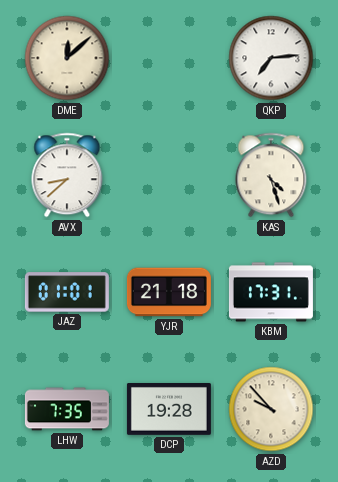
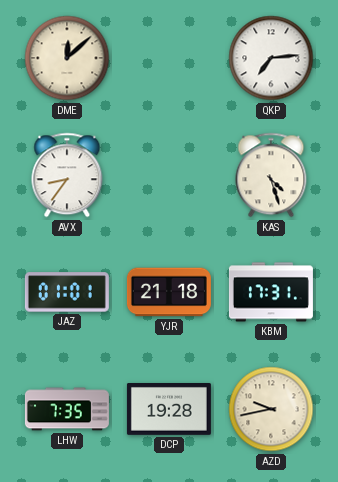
AVX: 8:38 -> 8:36 (67, 175)
AZD: 9:53 -> 9:43 (271, 409)
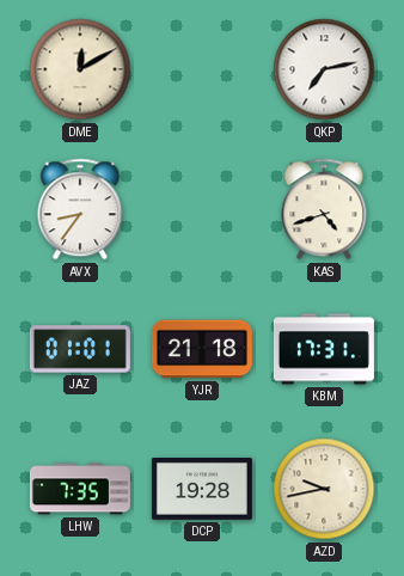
DME: 12:08 -> 12:10 (80, 69)
QKP: 7:14 -> 7:13 (324, 69)
KAS: 4:27 -> 4:42 (324, 209)
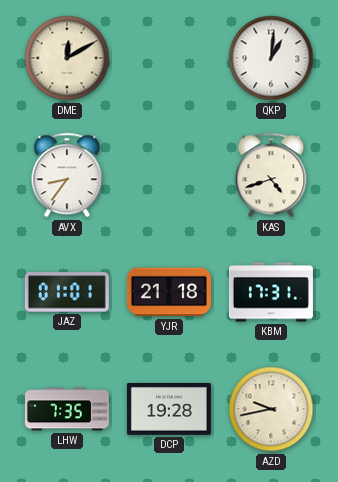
QKP: 7:13 -> 1:01 (271, 58)
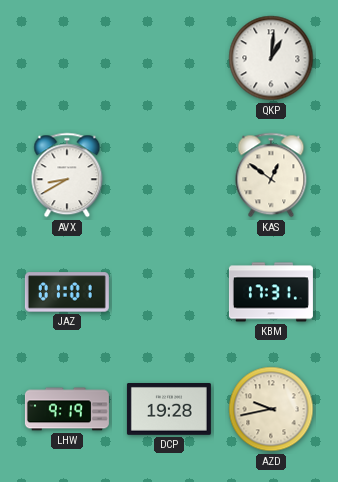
DME: 12:10 -> none (67, 58)
AVX: 8:36 -> 8:40 (67, 175)
KAS: 4:42 -> 12:51 (271, 175)
YJR: 21:18 -> none (169, 292)
LHW: 7:35 -> 9:19 (67, 409)
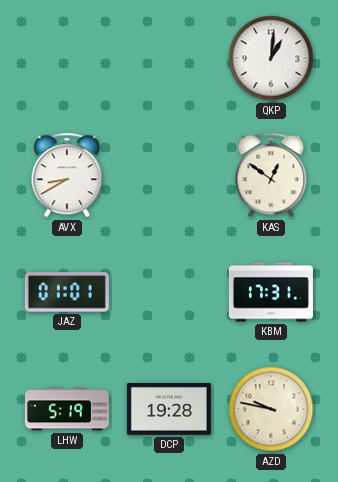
LHW: 9:19 -> 5:19 (67, 409)
AZD: 9:43 -> 9:47 (271, 409)
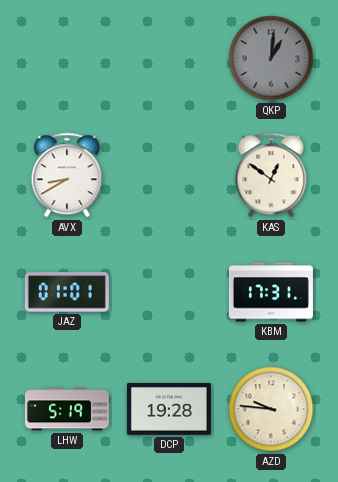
QKP dial: white -> grey (271, 58)
AZD: 9:47 -> 9:46 (271, 409)
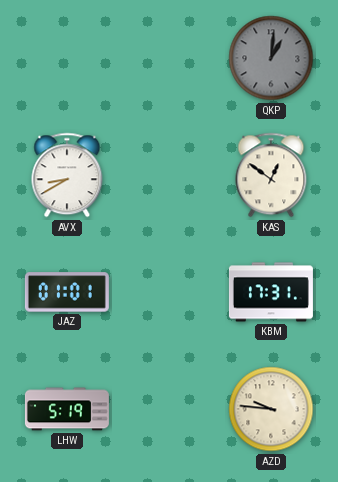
DCP: 19:28 -> none (169, 410)
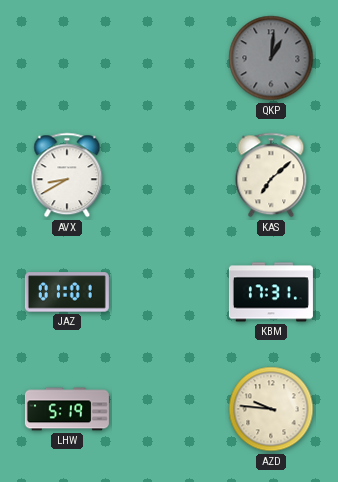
KAS: 12:51 -> 7:08 (271, 175)
